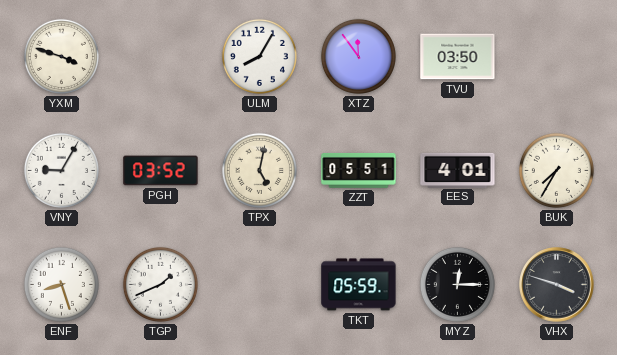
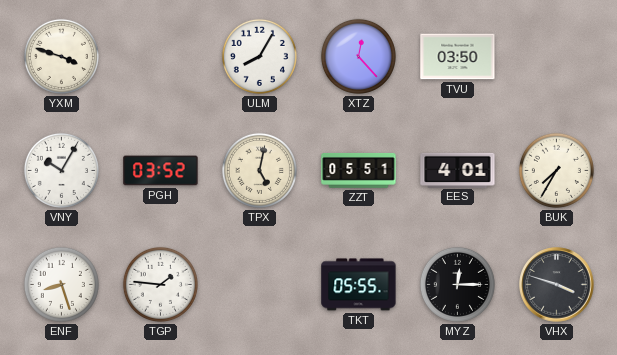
XTZ: 11:54 -> 12:23 (358, 56)
VNY: 9:05 -> 10:05 (61, 170)
TGP: 1:41 -> 1:46 (160, 284)
TKT: 05:59 -> 05:55 (359, 285)
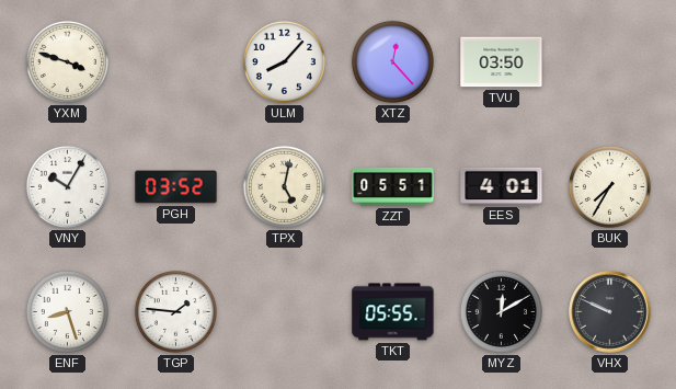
ULM: 8:05 -> 8:07 (284, 61)
MYZ: 12:15 -> 12:10 (501, 311)
VHX: 3:48 -> 9:49 (610, 312)
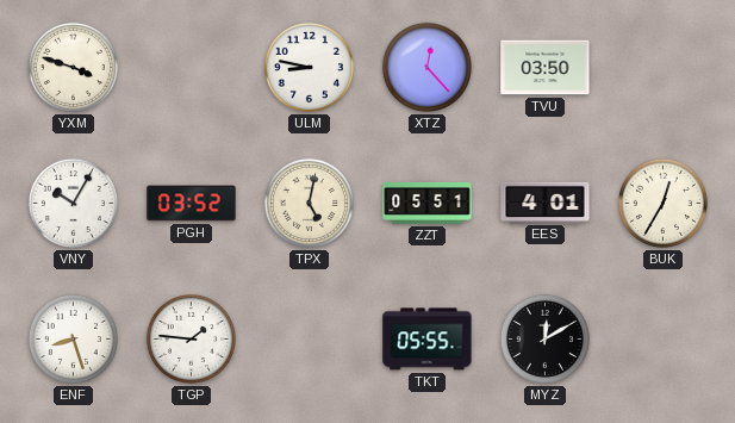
ULM: 8:07 -> 8:47 (309, 67)
BUK: 7:35 -> 12:35 (662, 203)
VHX: 9:49 -> none (610, 312)
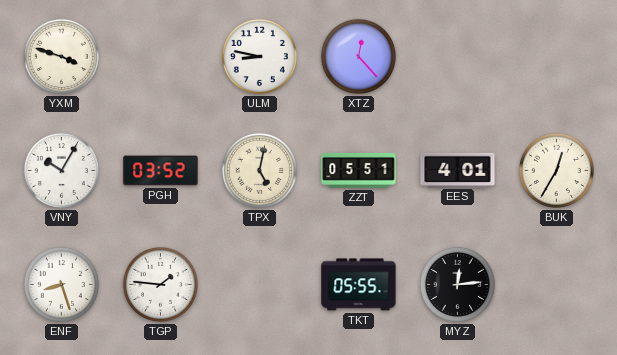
TVU: 03:50 -> none (546, 68)
MYZ: 12:10 -> 12:14 (457, 284)
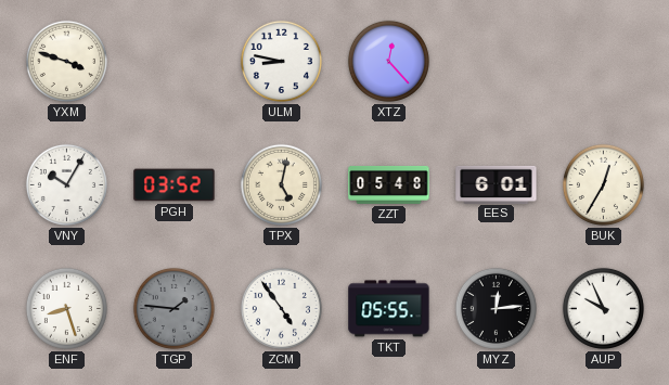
ZZT: 05:51 -> 05:48 (389, 184)
EES: 4:01 -> 6:01 (497, 184)
TGP dial: white -> grey (173, 308)
ZCM: none -> 4:54 (281, 308)
AUP: none -> 9:56 (603, 308)
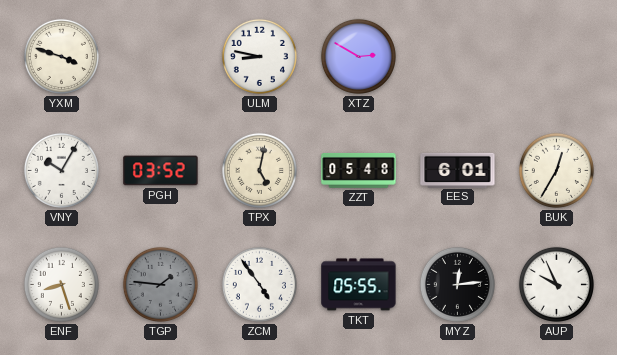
XTZ: 12:23 -> 2:50 (358, 56)
